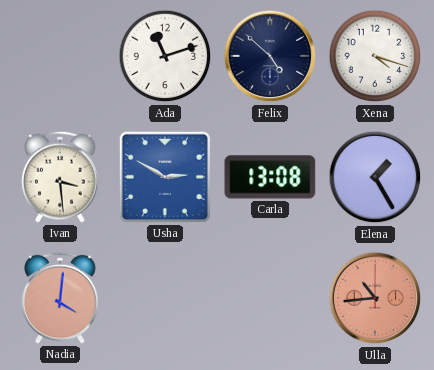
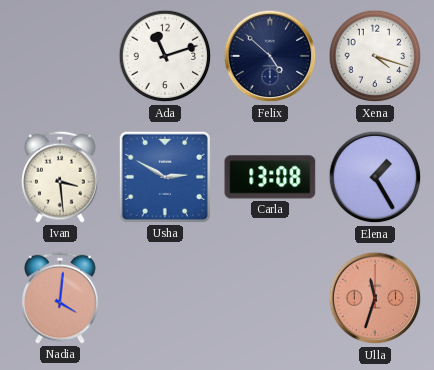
Ulla: 10:44 -> 11:33 (375, 298)
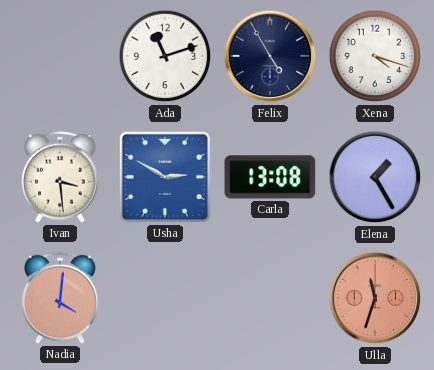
Felix: 4:52 -> 4:55 (270, 56)
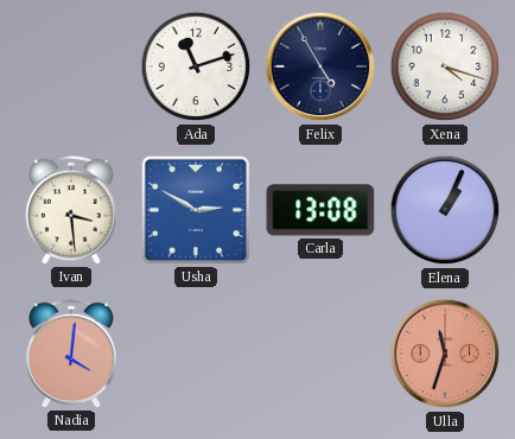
Elena: 1:25 -> 1:04 (445, 210)
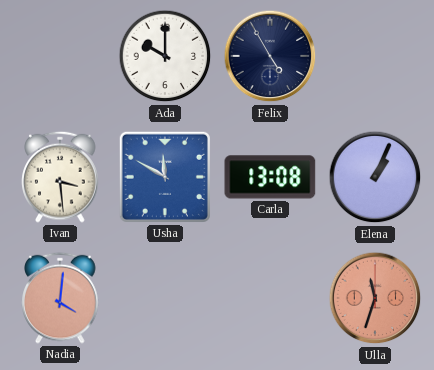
Ada: 11:12 -> 10:00 (165, 56)
Xena: 4:18 -> none (445, 66)
Usha: 2:50 -> 11:50 (165, 177)
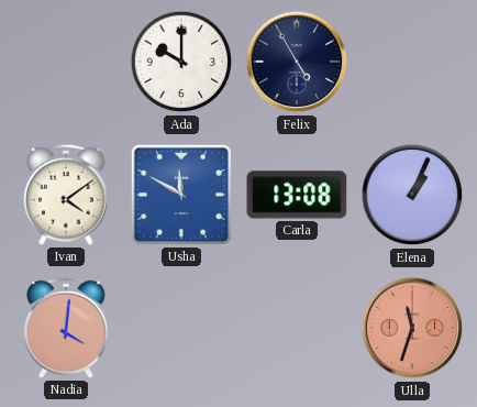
Ivan: 3:29 -> 4:09 (66, 195)
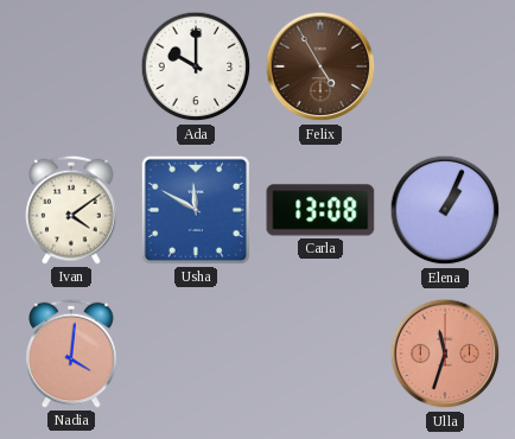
Felix dial: navy -> brown (320, 66)
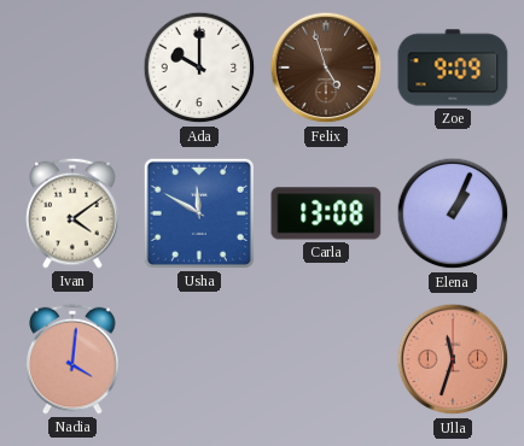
Felix: 4:55 -> 4:57 (326, 68)
Zoe: none -> 9:09 (453, 68)
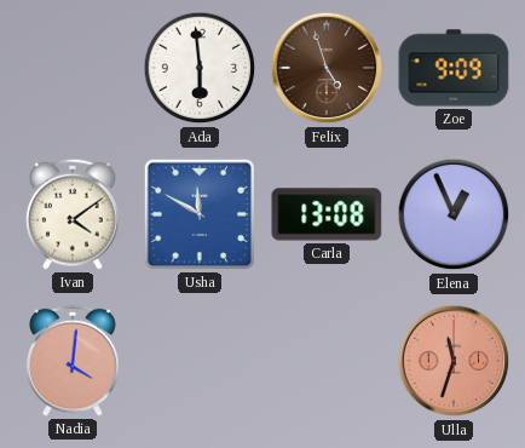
Ada: 10:00 -> 5:59 (200, 68)
Elena: 1:04 -> 12:56 (454, 214)
